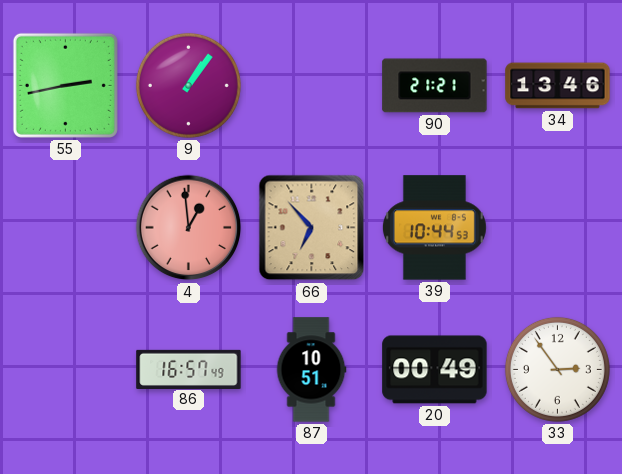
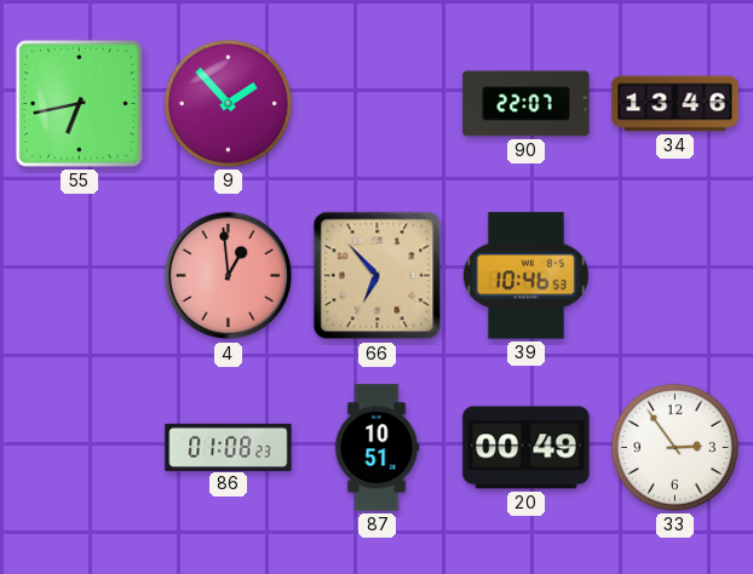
55: 2:43 -> 6:43 (79, 103)
9: 1:06 -> 1:53 (228, 103)
90: 21:21 -> 22:07 (527, 104)
39: 10:44 -> 10:46 (525, 276)
86: 16:57 -> 01:08 (229, 447)
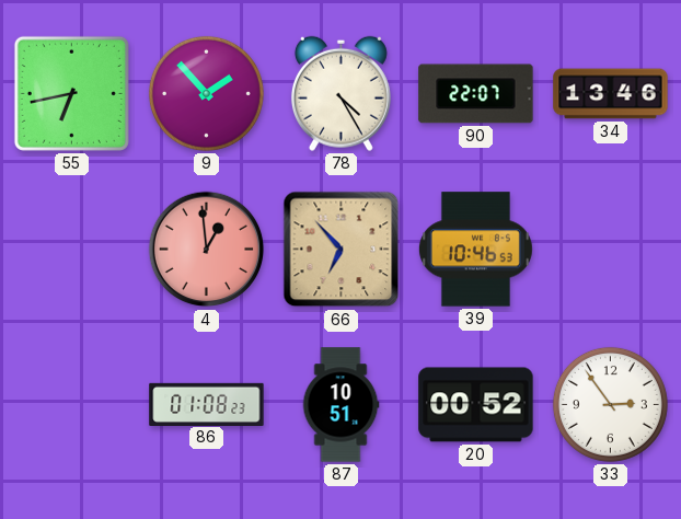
78: none -> 4:25 (340, 93)
20: 00:49 -> 00:52 (476, 405)
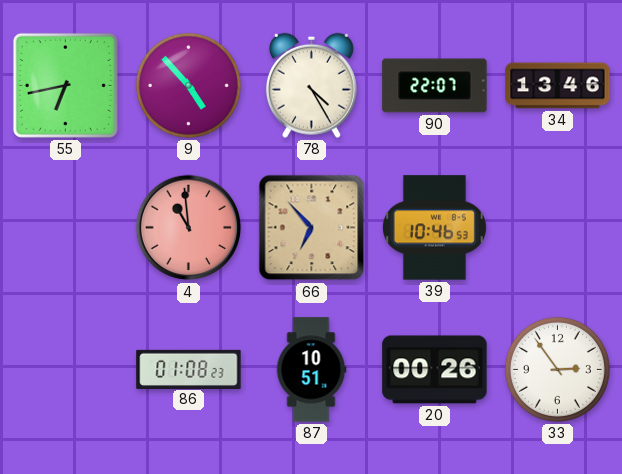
9: 1:53 -> 4:53 (188, 85)
4: 12:59 -> 10:59 (189, 228)
20: 00:52 -> 00:26 (435, 370)
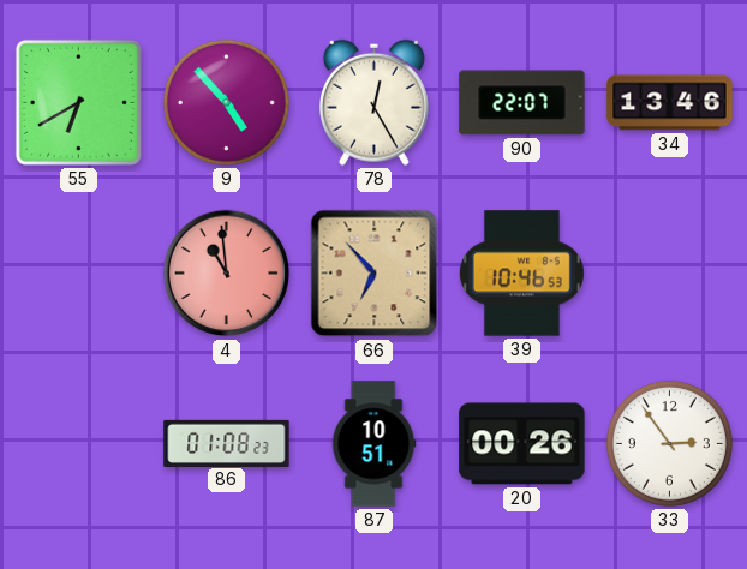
55: 6:43 -> 6:40 (78, 102)
78: 4:25 -> 12:25 (374, 102)
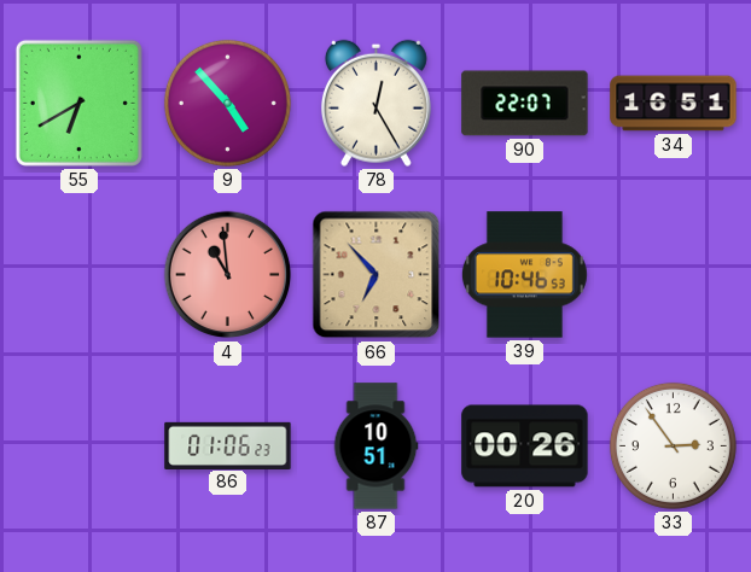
34: 13:46 -> 16:51 (674, 104)
86: 01:08 -> 01:06 (228, 445)
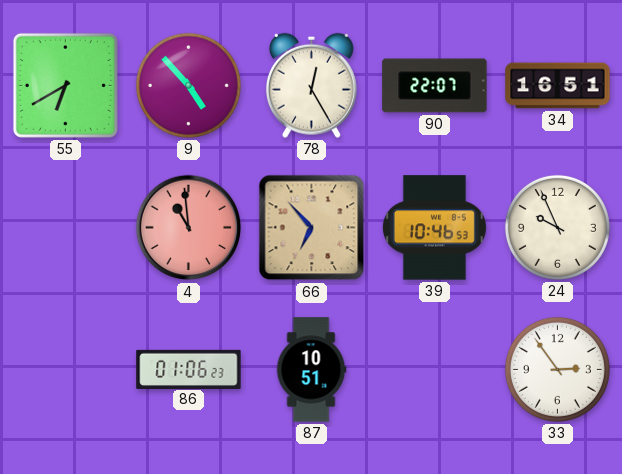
24: none -> 9:56 (557, 227)
20: 00:26 -> none (525, 446)
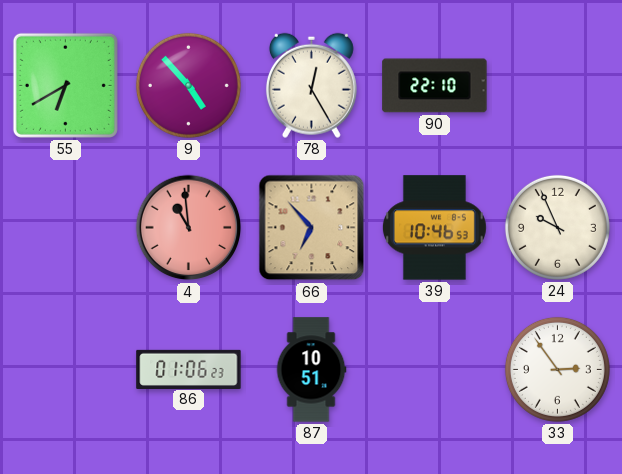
90: 22:07 -> 22:10 (435, 86)
34: 16:51 -> none (558, 86)
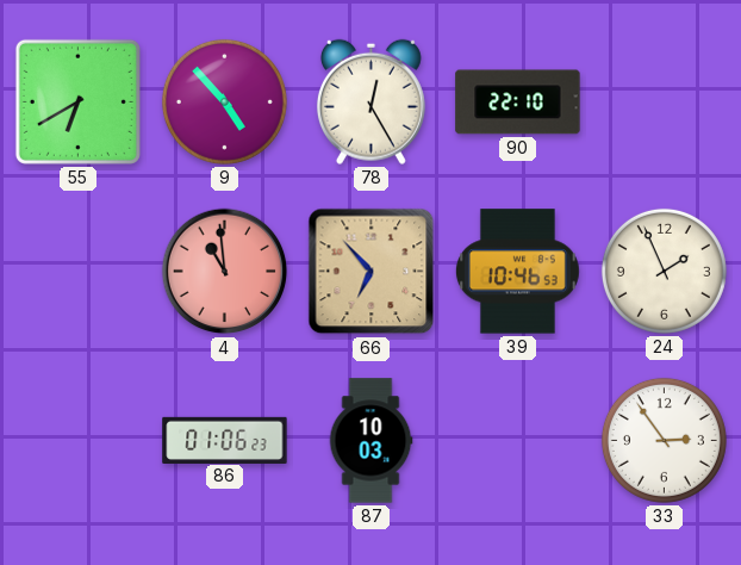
24: 9:56 -> 1:56 (664, 271)
87: 10:51 -> 10:03 (370, 441)
